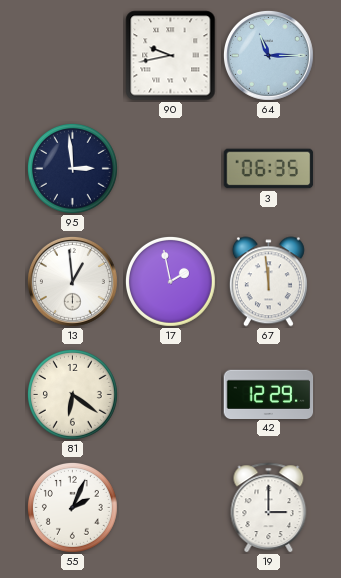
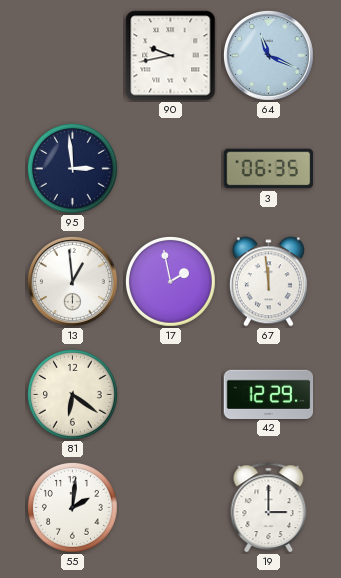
64: 11:15 -> 11:19 (268, 55)
55: 2:04 -> 2:01 (72, 507)
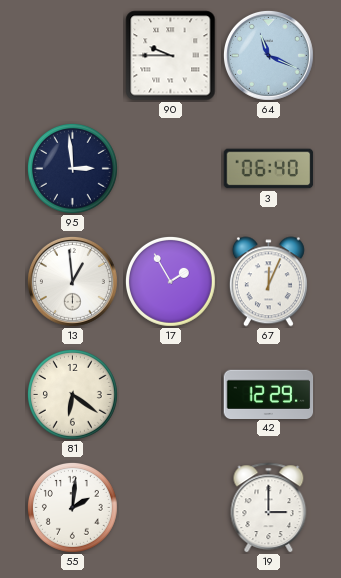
90: 9:43 -> 9:45 (171, 56)
3: 06:35 -> 06:40 (269, 169)
17: 1:58 -> 1:55 (170, 281)
67: 11:59 -> 12:04 (268, 282)
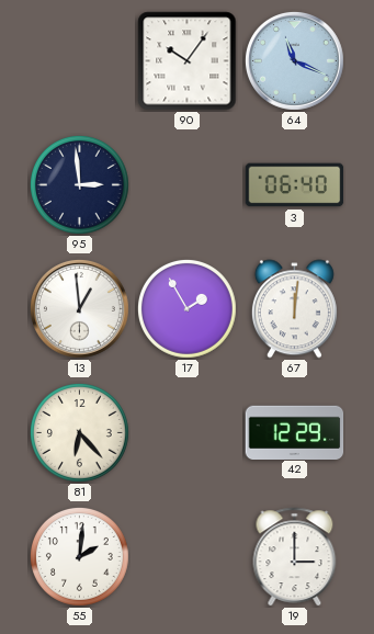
90: 9:45 -> 10:06 (188, 61)
67: 12:04 -> 12:01 (294, 309)
81: 6:21 -> 6:23 (79, 432)
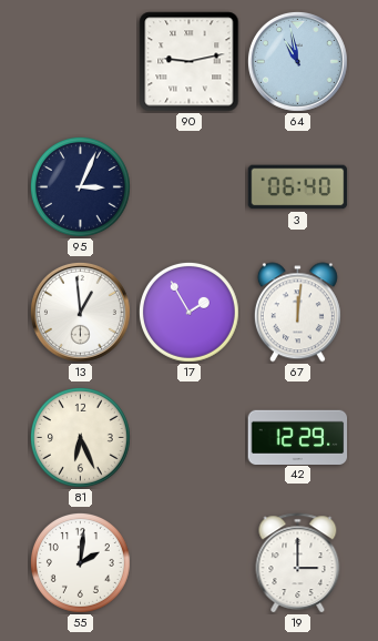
90: 10:06 -> 9:13 (190, 62)
64: 11:19 -> 10:58 (297, 61)
95: 2:59 -> 3:04 (80, 186)
81: 6:23 -> 6:26 (80, 437)
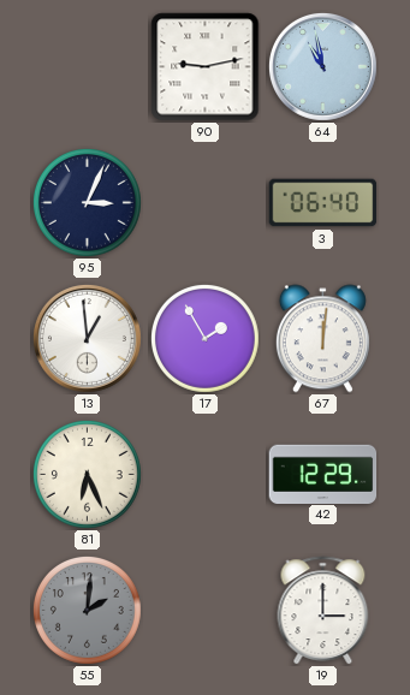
55 dial: white -> grey (87, 610)
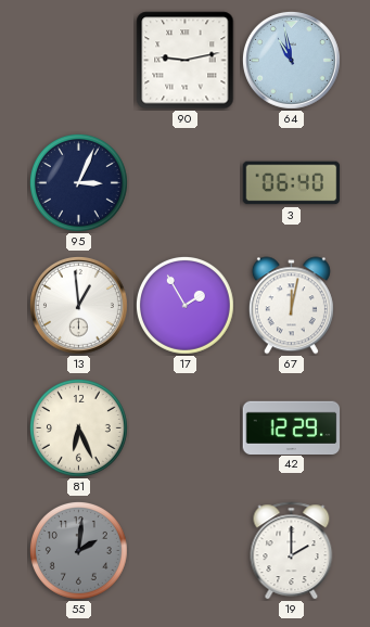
67: 12:01 -> 12:02 (291, 306)
19: 3:00 -> 2:00 (292, 551)
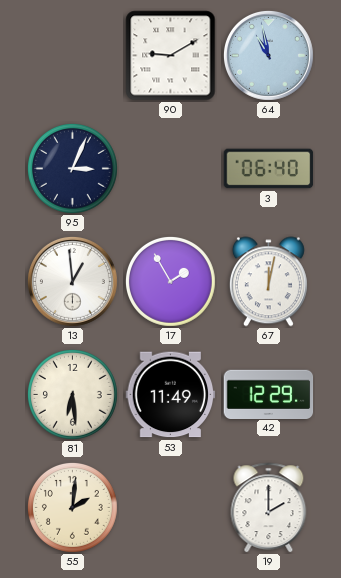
90: 9:13 -> 9:10 (171, 56)
81: 6:26 -> 6:29 (72, 394)
53: none -> 11:49 (171, 395)
55 dial: grey -> cream (72, 507)
